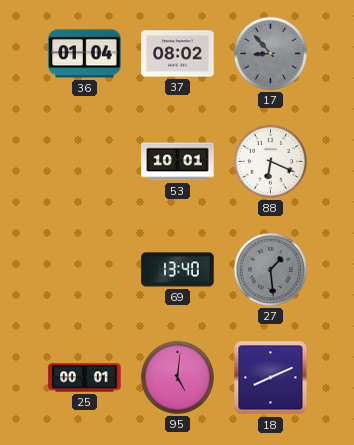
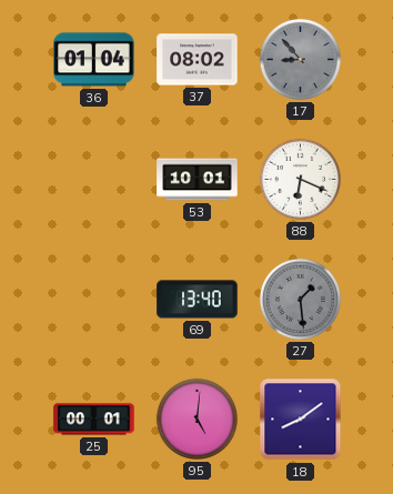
18: 8:11 -> 8:09 (301, 420)
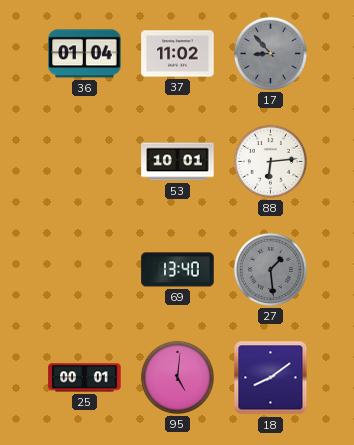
37: 08:02 -> 11:02 (178, 54)
88: 6:19 -> 6:14 (270, 161)
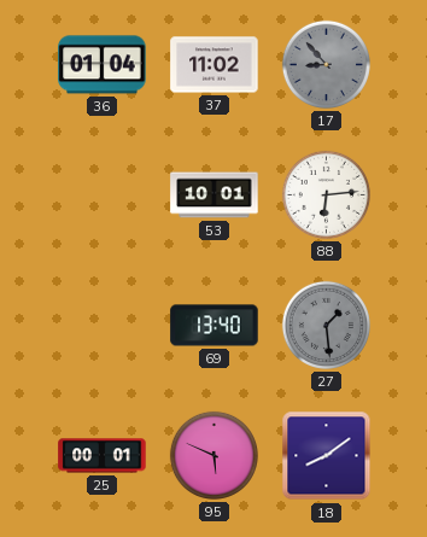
95: 5:01 -> 5:49 (213, 455)
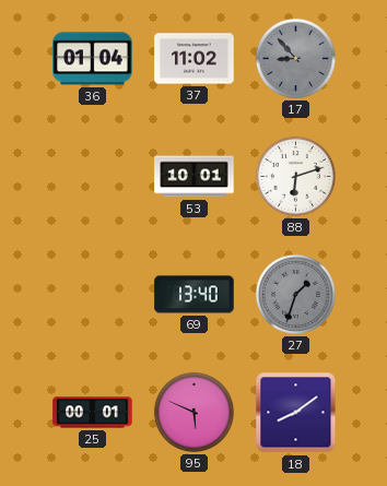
88: 6:14 -> 6:12 (295, 176)
27: 1:29 -> 1:33 (295, 294)
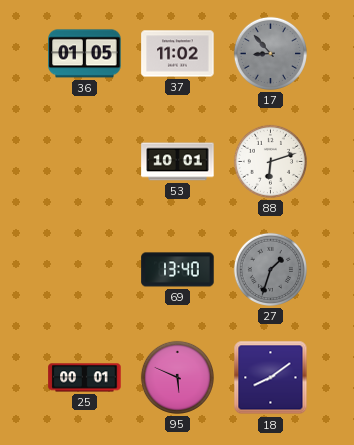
36: 01:04 -> 01:05 (85, 54)
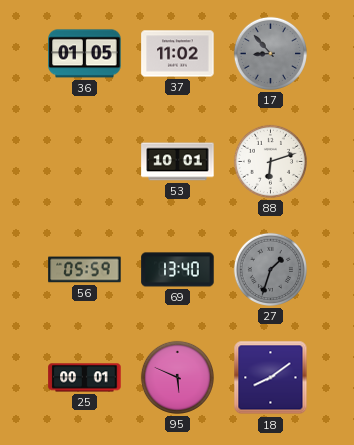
56: none -> 05:59 (85, 270)
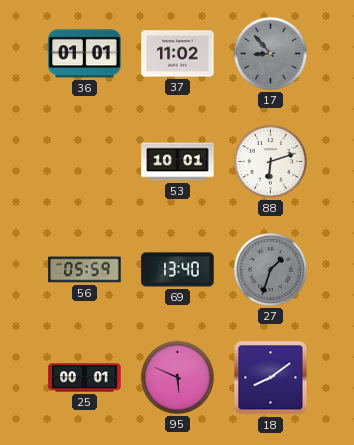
36: 01:05 -> 01:01 (85, 54)
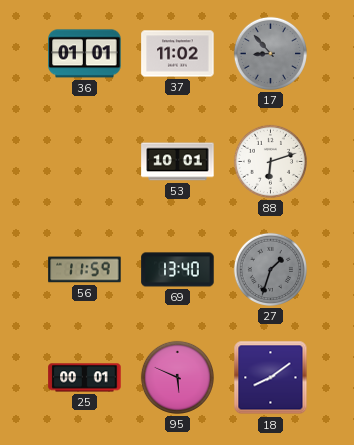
56: 05:59 -> 11:59 (85, 270)
